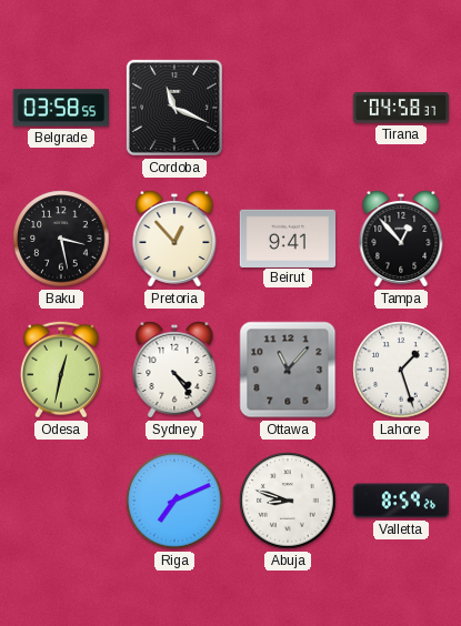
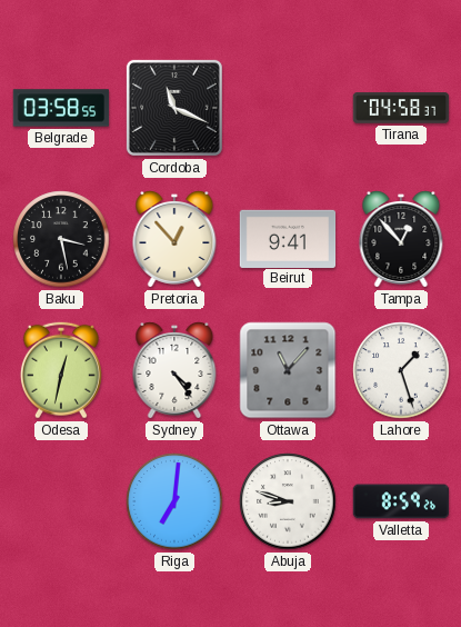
Riga: 7:11 -> 7:01 (174, 501)
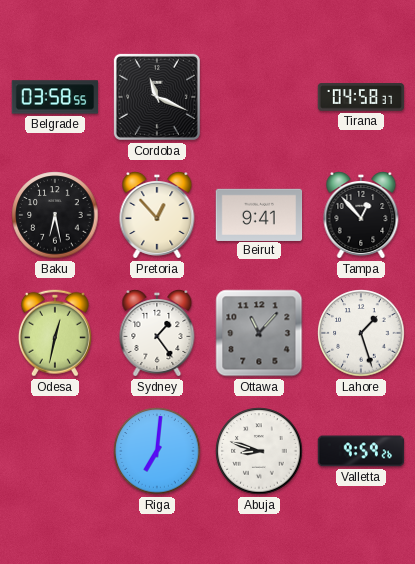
Baku: 3:28 -> 6:28 (55, 215)
Sydney: 4:24 -> 1:24 (157, 334)
Valletta: 8:59 -> 9:59 (361, 451)
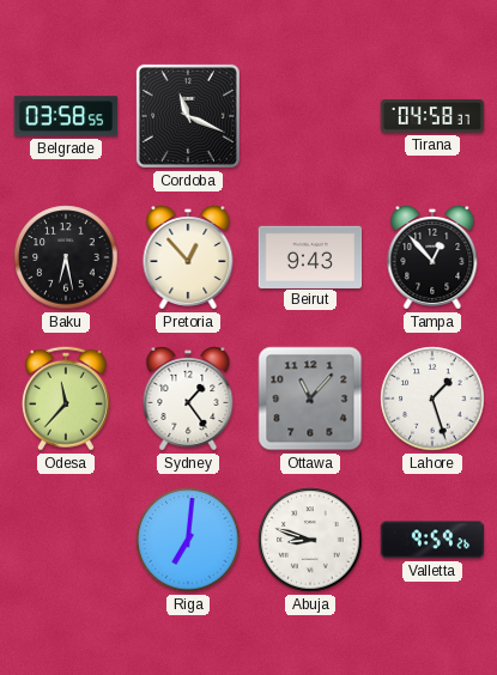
Beirut: 9:41 -> 9:43 (310, 256)
Odesa: 12:32 -> 11:37 (66, 399)
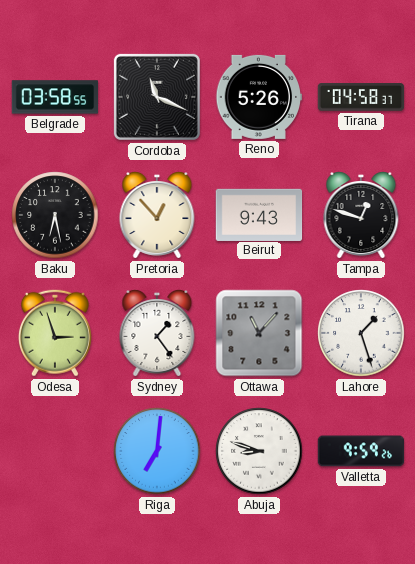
Reno: none -> 5:26 (259, 97)
Tampa: 12:53 -> 12:48 (361, 216)
Odesa: 11:37 -> 2:57 (55, 333)
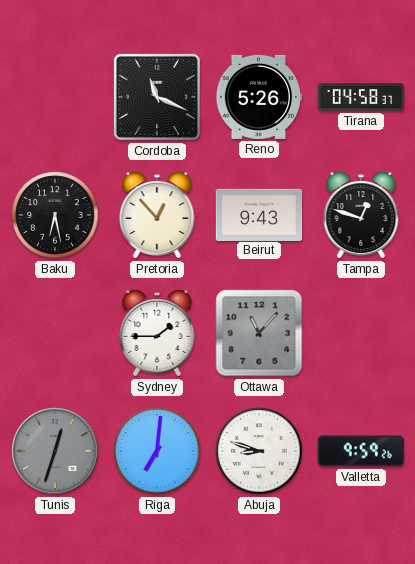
Belgrade: 03:58 -> none (55, 97)
Odesa: 2:57 -> none (55, 333)
Sydney: 1:24 -> 1:45 (157, 334)
Lahore: 1:27 -> none (361, 333)
Tunis: none -> 12:33 (55, 451)
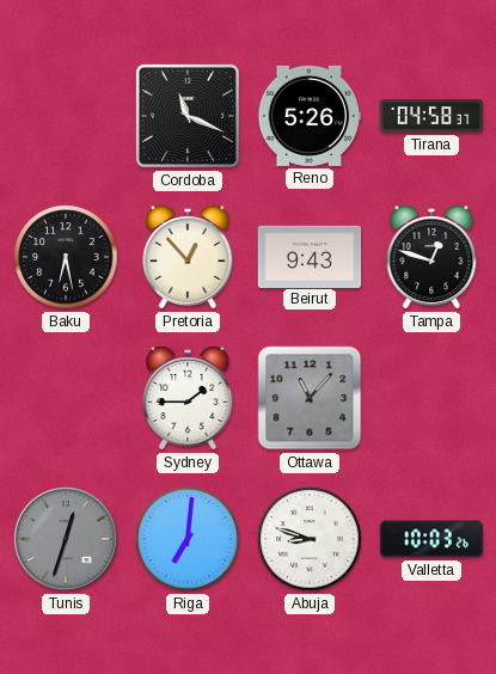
Valletta: 9:59 -> 10:03 (431, 539)
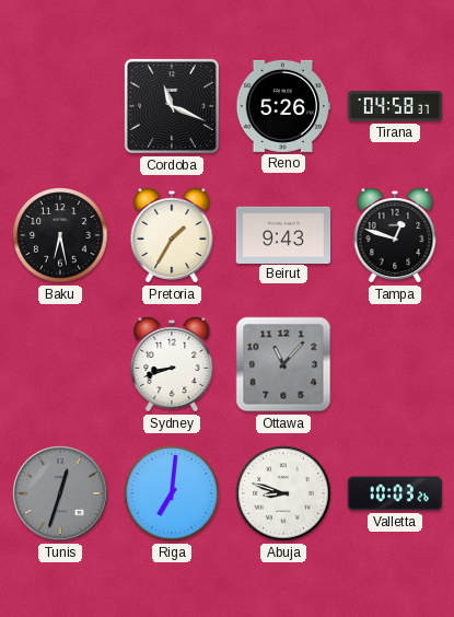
Pretoria: 12:53 -> 1:35 (172, 236)
Sydney: 1:45 -> 8:42 (172, 365)
